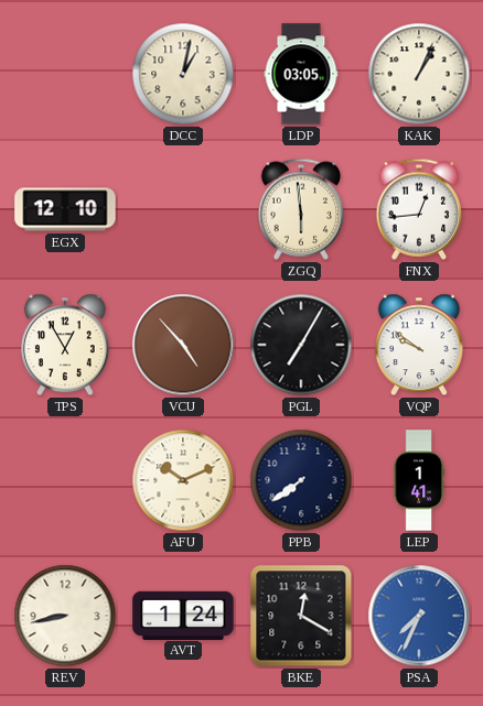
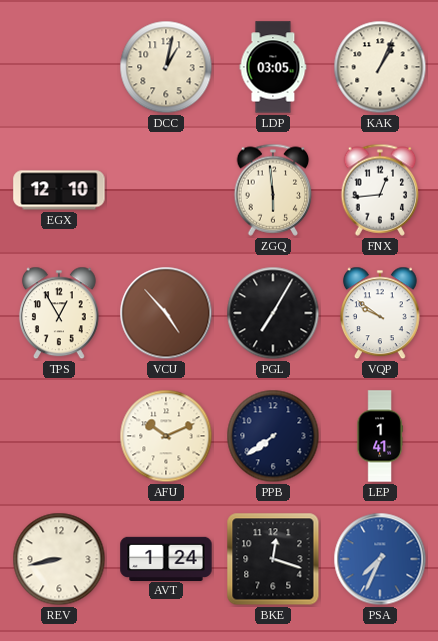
BKE: 12:20 -> 12:18 (273, 559)
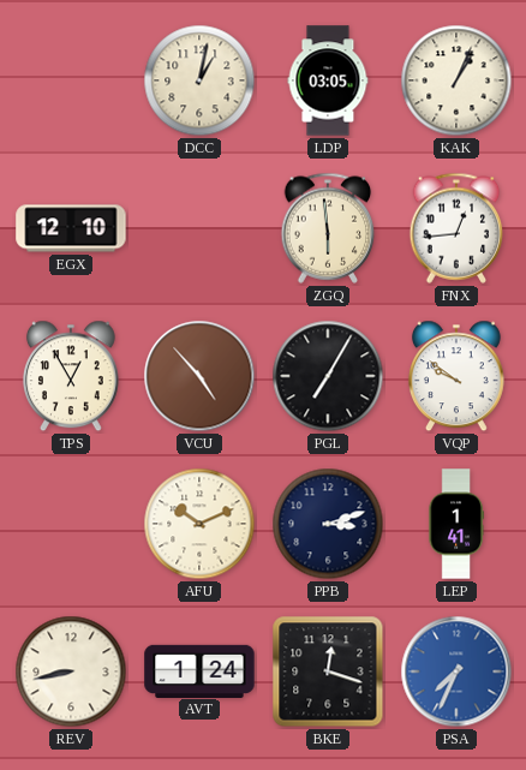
PPB: 7:39 -> 3:12 (328, 524)
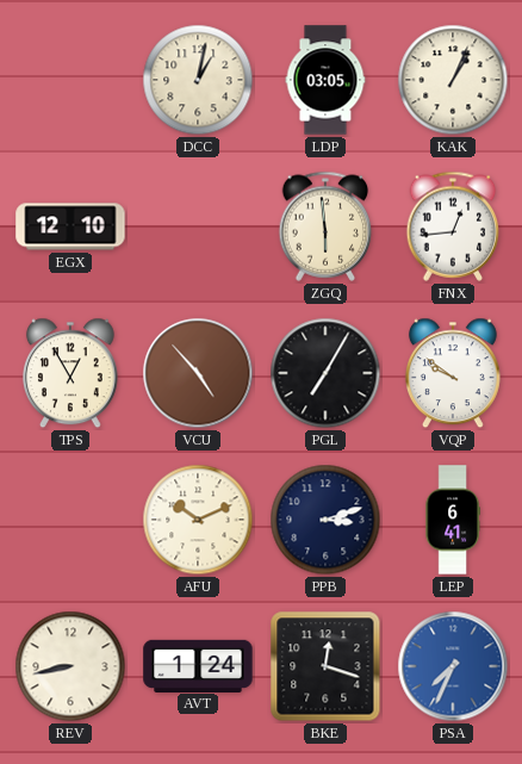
LEP: 1:41 -> 6:41 (453, 520)
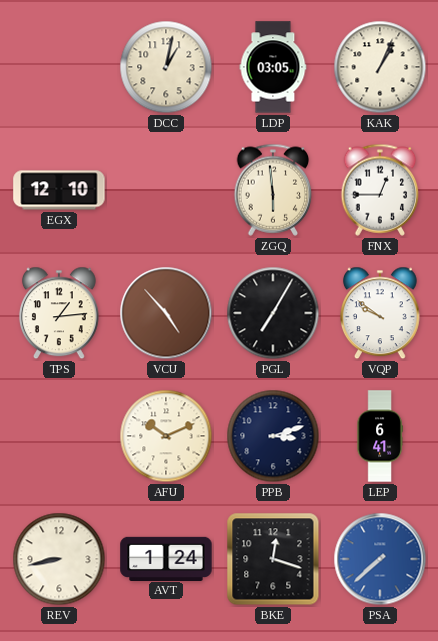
FNX: 12:44 -> 12:45 (380, 190)
TPS: 12:55 -> 1:14 (59, 313)
PSA: 7:34 -> 7:38 (380, 559)
